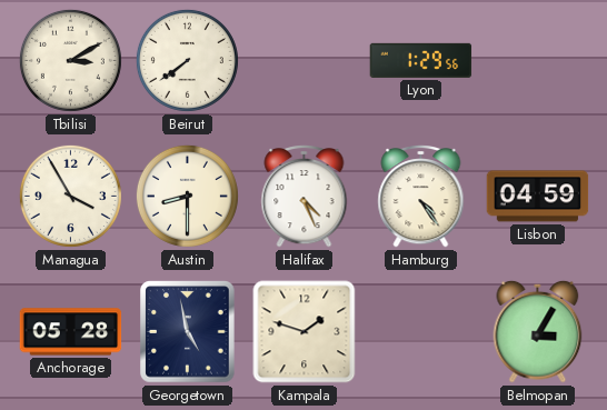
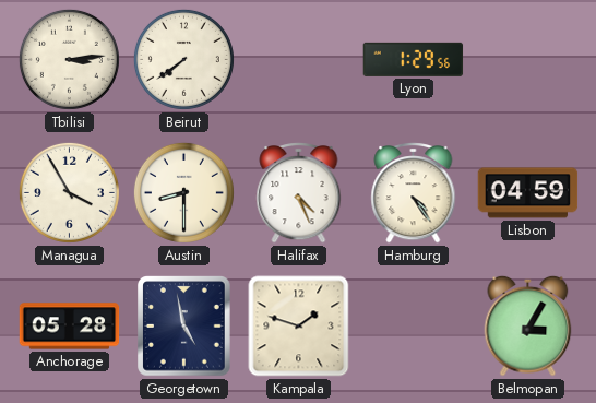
Tbilisi: 3:10 -> 3:14 (69, 59)
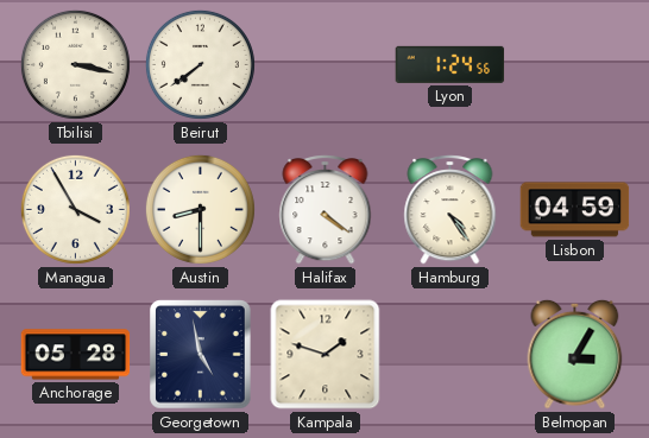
Tbilisi: 3:14 -> 3:17 (75, 64)
Lyon: 1:29 -> 1:24 (450, 64)
Halifax: 4:26 -> 4:21 (326, 210)
